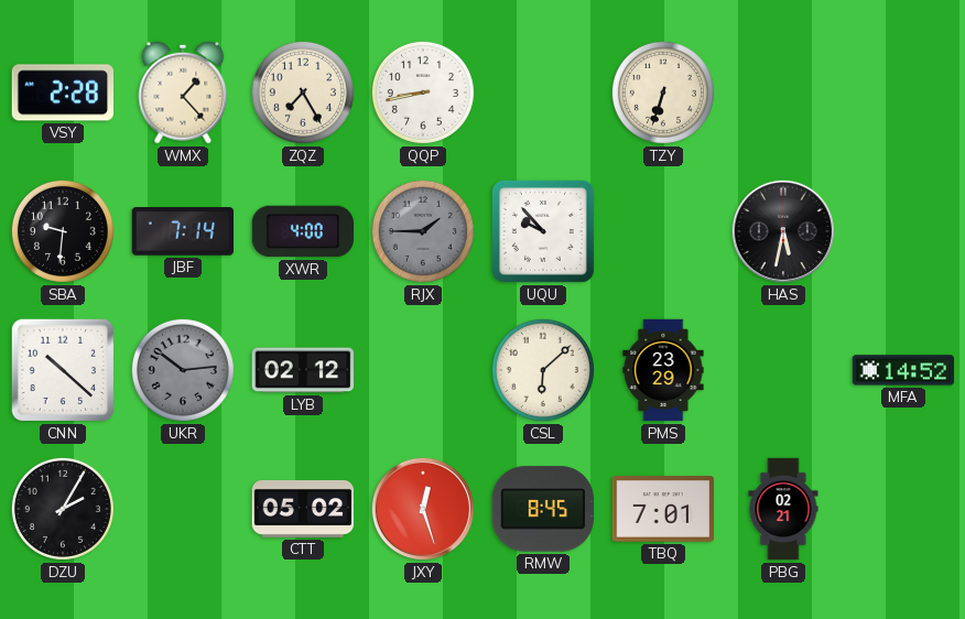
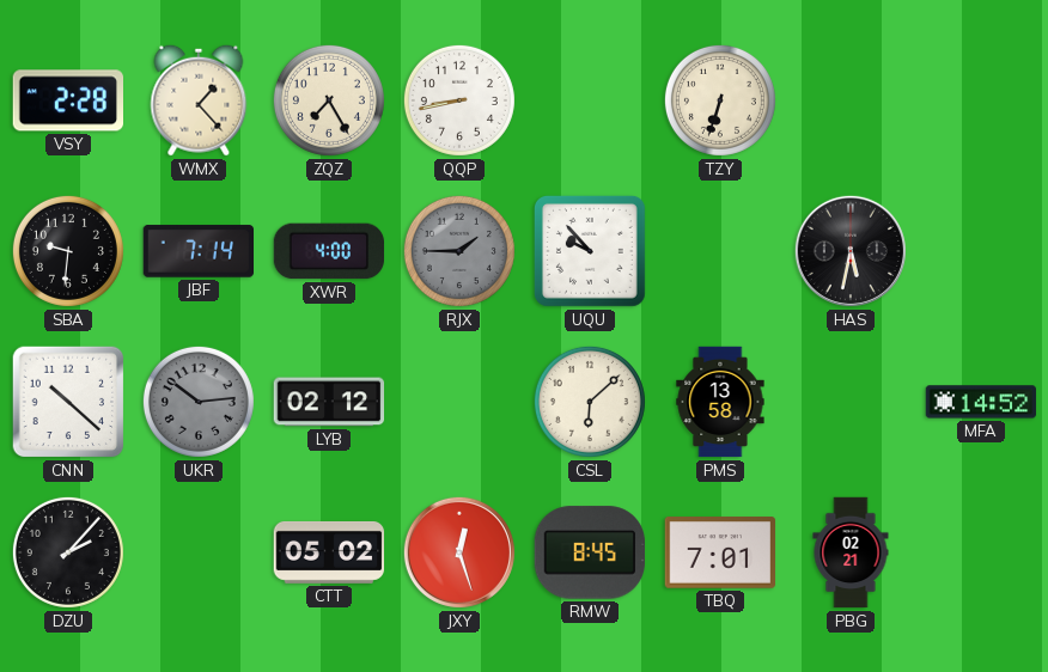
PMS: 23:29 -> 13:58 (720, 402)
DZU: 2:05 -> 2:07 (68, 552)
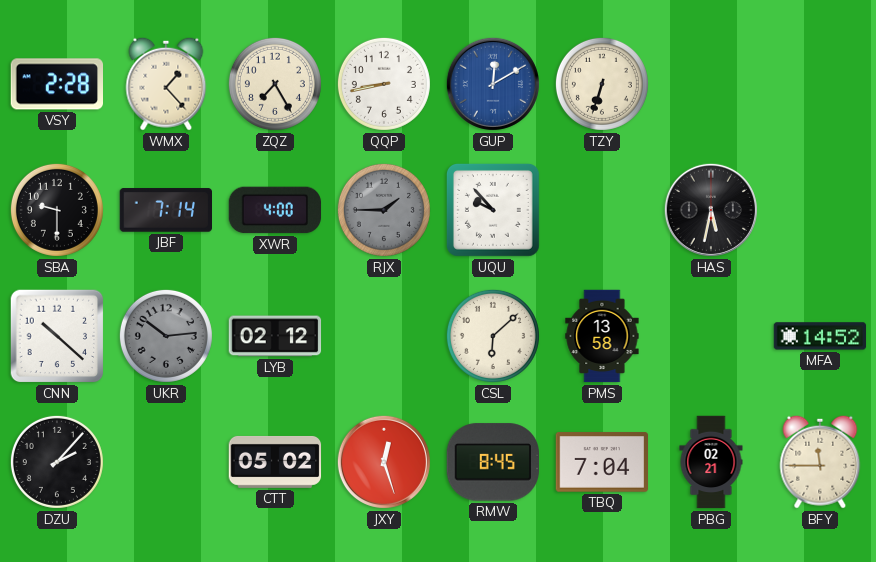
GUP: none -> 12:10 (493, 84)
SBA: 9:31 -> 9:30 (57, 210)
TBQ: 7:01 -> 7:04 (602, 462)
BFY: none -> 11:45 (820, 462)
